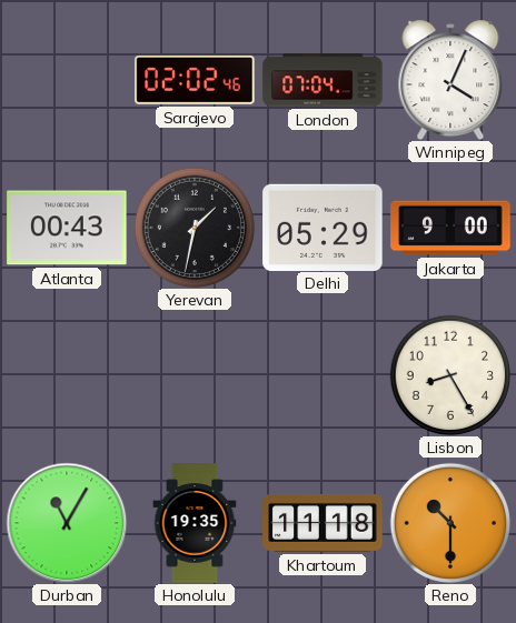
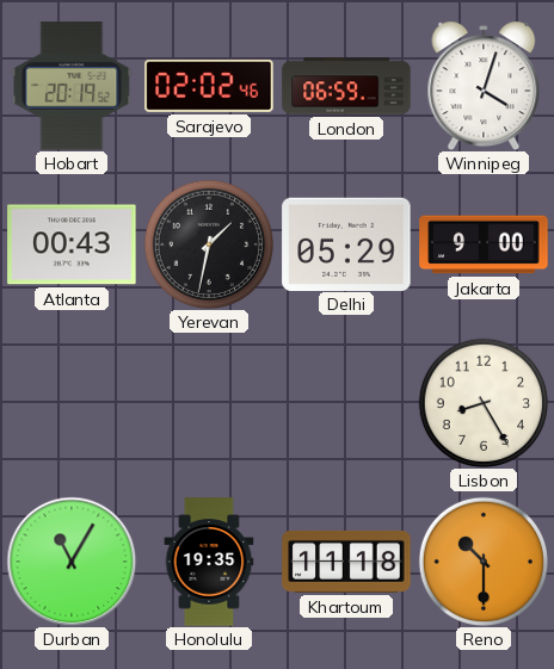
Hobart: none -> 20:19 (72, 86)
London: 07:04 -> 06:59 (346, 86)
Winnipeg: 4:04 -> 4:03 (484, 86)
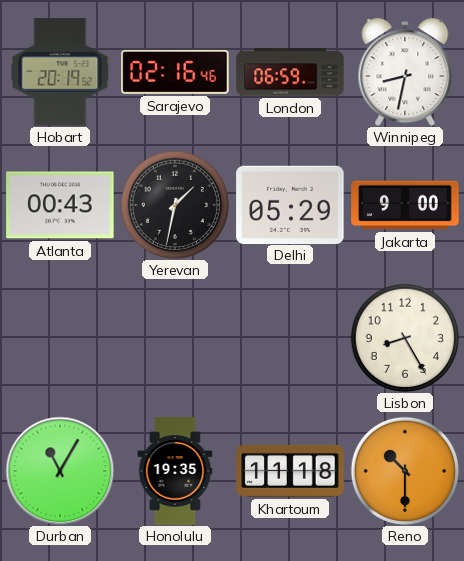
Sarajevo: 02:02 -> 02:16 (175, 72)
Winnipeg: 4:03 -> 8:32 (405, 72)
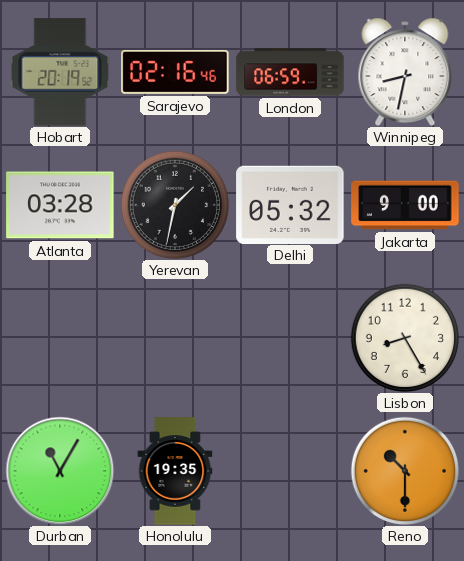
Atlanta: 00:43 -> 03:28 (60, 205)
Delhi: 05:29 -> 05:32 (290, 204)
Khartoum: 11:18 -> none (290, 471)
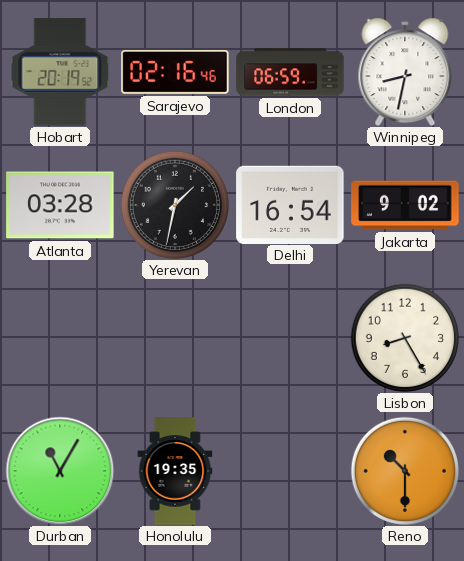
Delhi: 05:32 -> 16:54 (290, 204)
Jakarta: 9:00 -> 9:02 (405, 205)
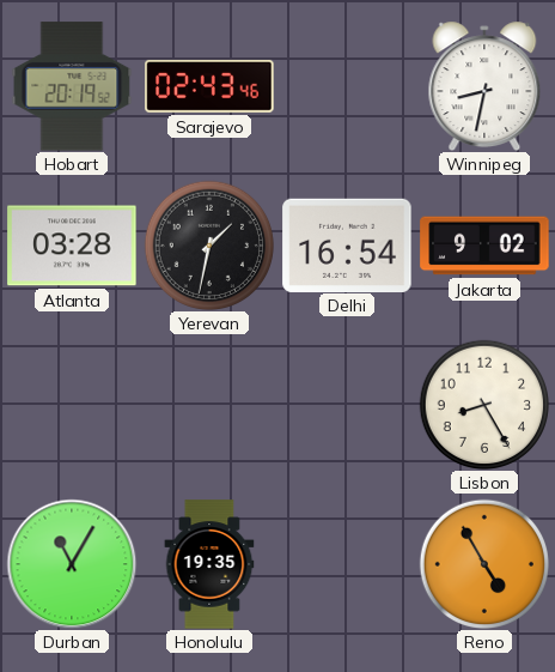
Sarajevo: 02:16 -> 02:43 (209, 86)
London: 06:59 -> none (290, 72)
Reno: 10:30 -> 4:55 (483, 563)
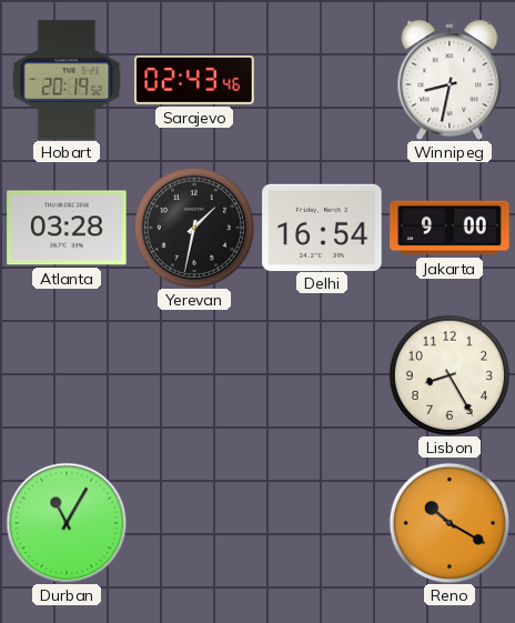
Jakarta: 9:02 -> 9:00 (450, 228)
Honolulu: 19:35 -> none (209, 564)
Reno: 4:55 -> 10:20 (448, 522)
